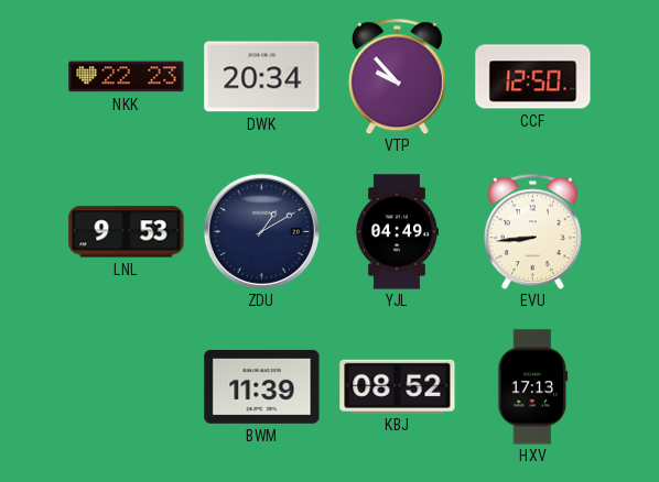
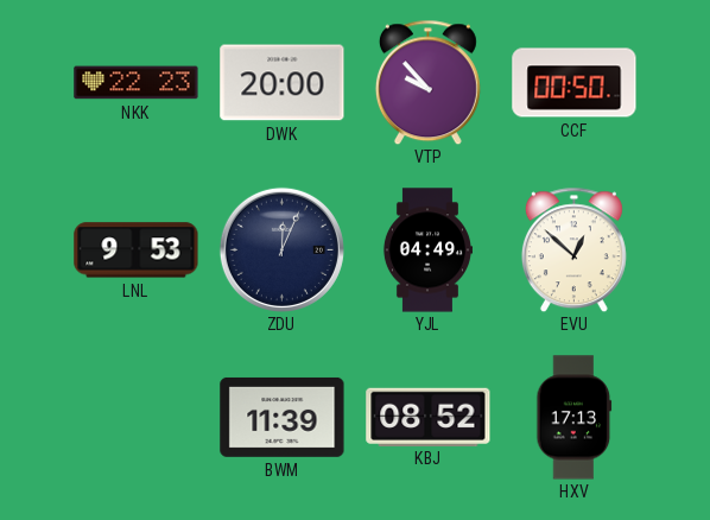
DWK: 20:34 -> 20:00 (283, 83)
CCF: 12:50 -> 00:50 (575, 83)
ZDU: 1:10 -> 12:04 (281, 249)
EVU: 8:44 -> 12:52 (573, 249)
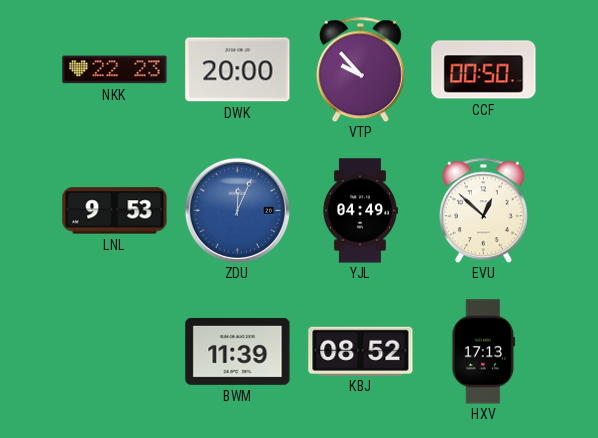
ZDU dial: navy -> blue (237, 210)
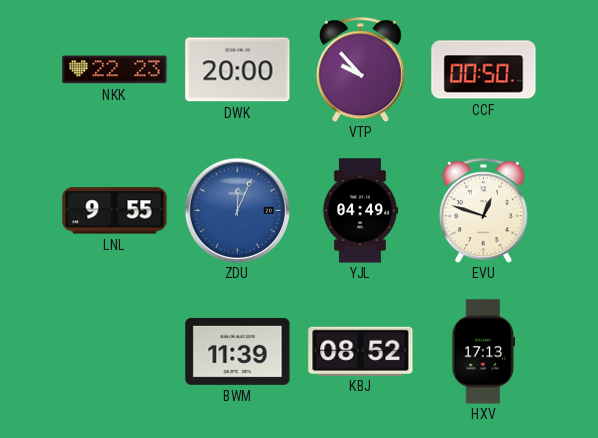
LNL: 9:53 -> 9:55 (115, 211)
EVU: 12:52 -> 12:48 (483, 210)
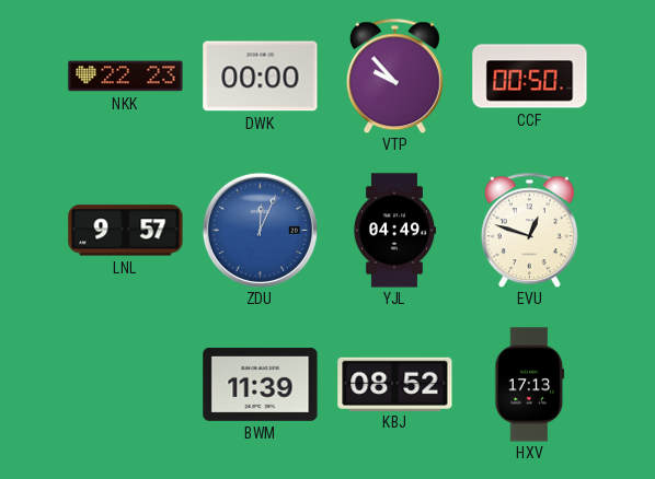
DWK: 20:00 -> 00:00 (261, 77)
LNL: 9:55 -> 9:57 (126, 231)
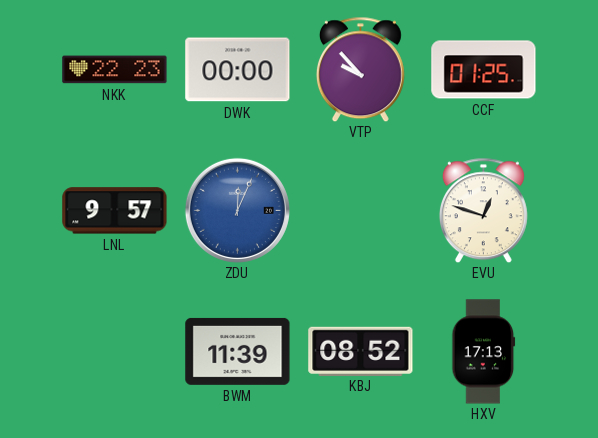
CCF: 00:50 -> 01:25 (484, 70)
YJL: 04:49 -> none (393, 231)
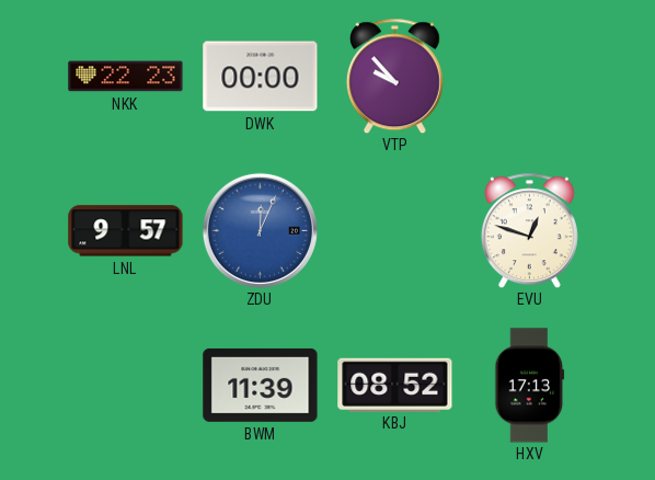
CCF: 01:25 -> none (484, 70)
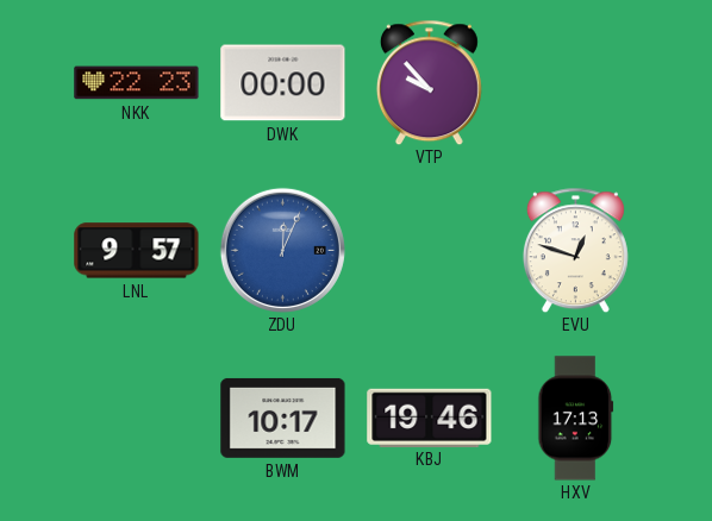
BWM: 11:39 -> 10:17 (283, 418)
KBJ: 08:52 -> 19:46 (430, 418)
